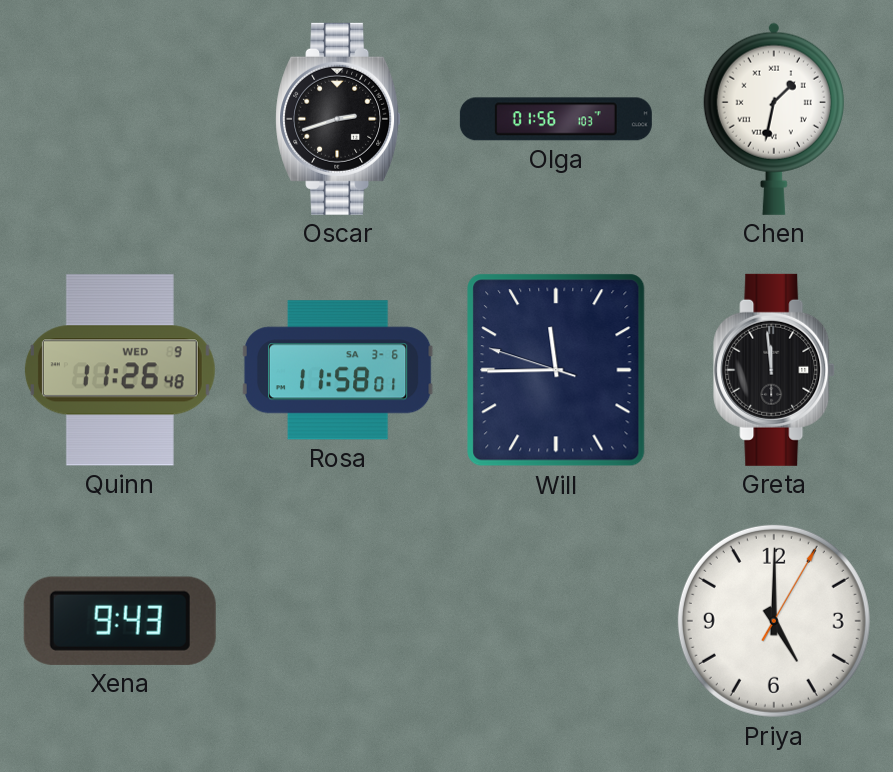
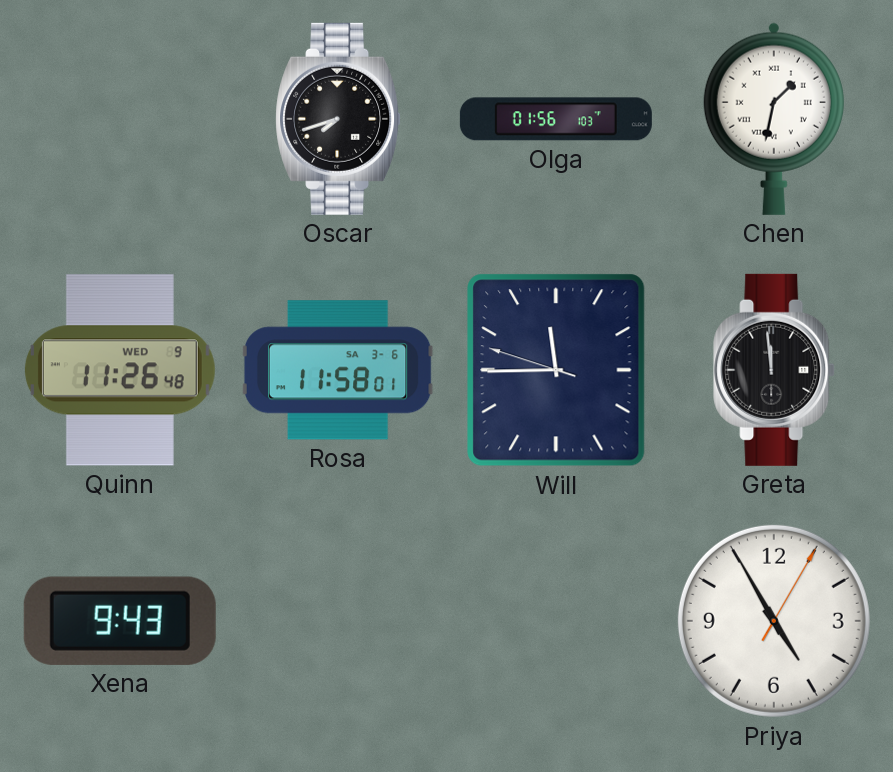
Oscar: 2:42 -> 7:42 (338, 119)
Priya: 5:00 -> 4:55 (774, 621)
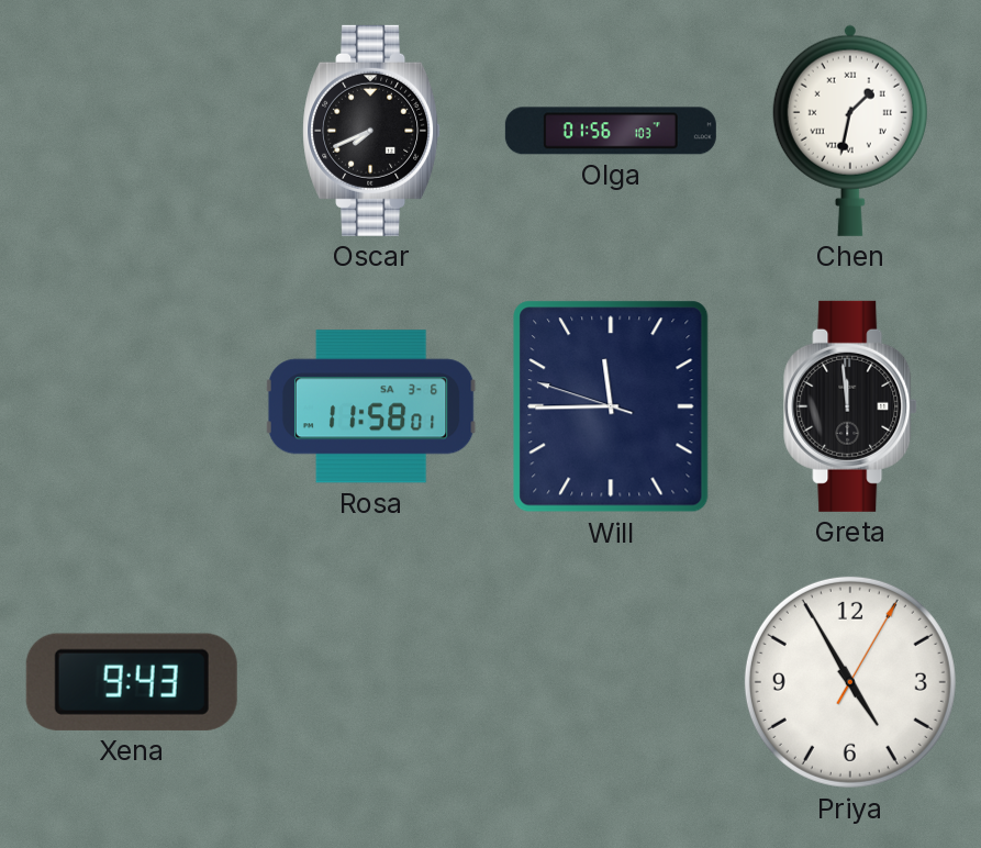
Oscar: 7:42 -> 7:41 (371, 131)
Quinn: 11:26 -> none (120, 370)
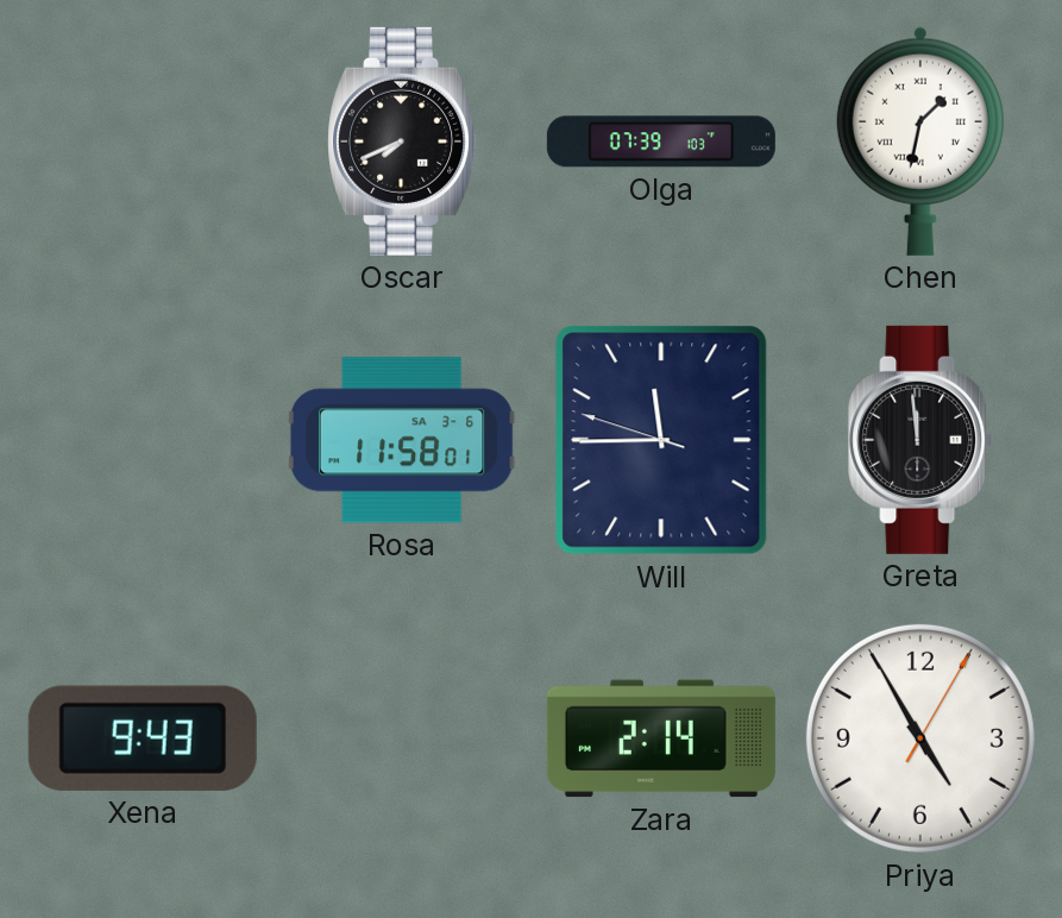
Olga: 01:56 -> 07:39 (661, 142)
Zara: none -> 2:14 (661, 738)
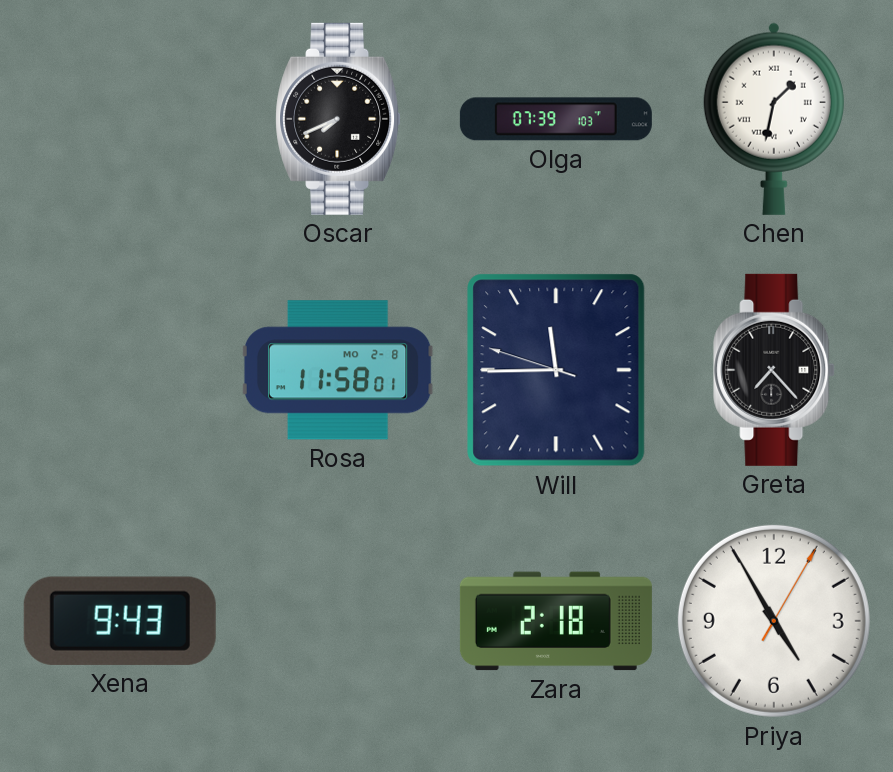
Rosa date: SA 3-6 -> MO 2-8 (338, 370)
Greta: 11:59 -> 7:23 (774, 370)
Zara: 2:14 -> 2:18 (556, 621)
